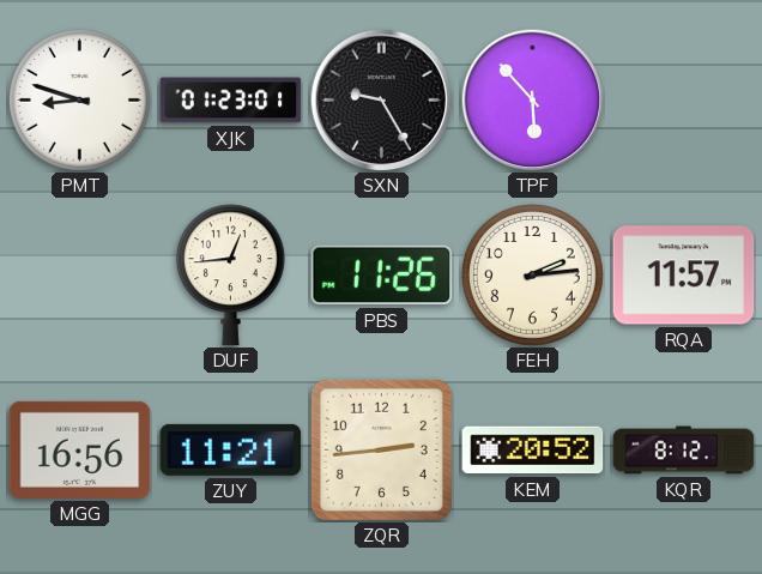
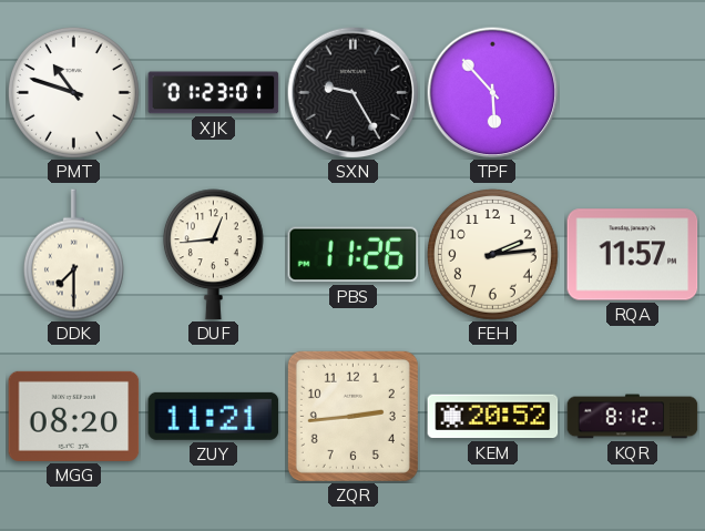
PMT: 8:48 -> 10:48 (73, 92)
DDK: none -> 7:30 (73, 255)
MGG: 16:56 -> 08:20 (74, 416)
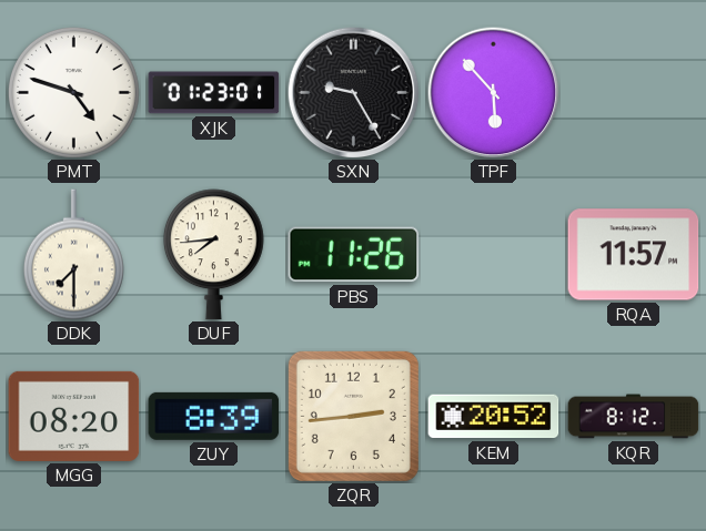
PMT: 10:48 -> 4:48 (73, 92)
DUF: 12:44 -> 7:44 (213, 255)
FEH: 2:14 -> none (492, 254)
ZUY: 11:21 -> 8:39 (214, 416)
